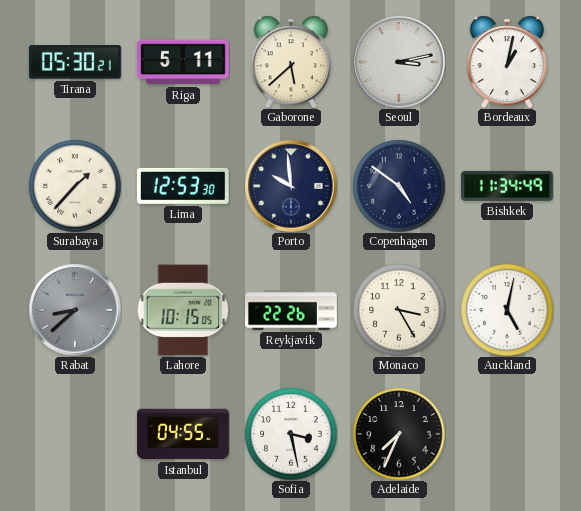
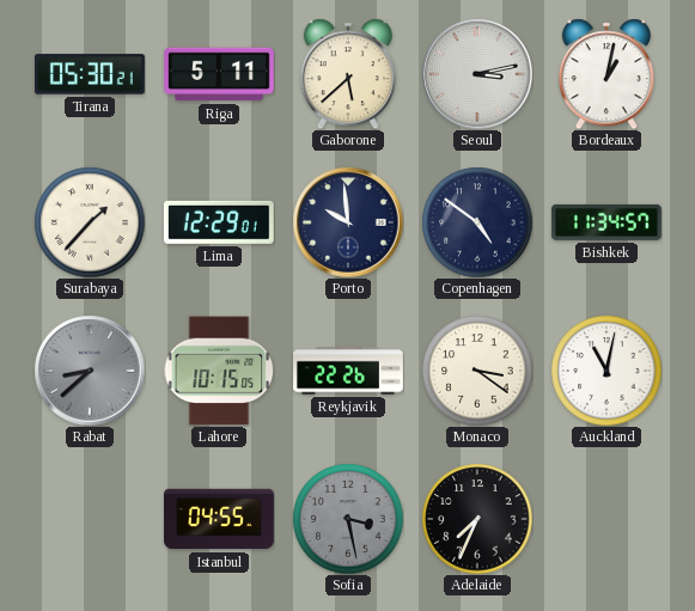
Lima: 12:53 -> 12:29 (219, 222)
Bishkek: 11:34:49 -> 11:34:57 (606, 222)
Monaco: 3:25 -> 3:21 (477, 371)
Auckland: 5:02 -> 11:02 (606, 371)
Sofia dial: white -> grey (348, 519)
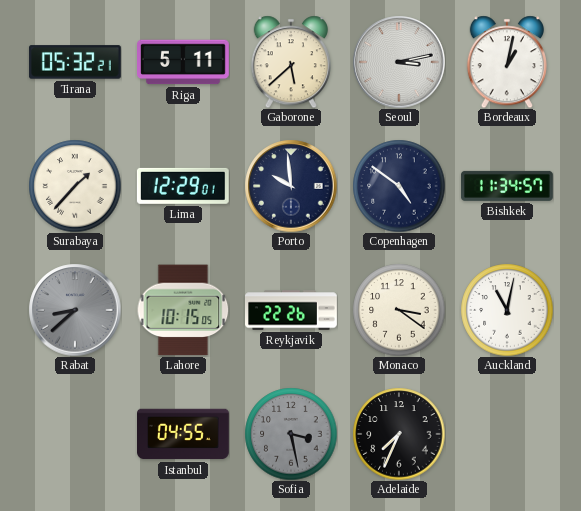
Tirana: 05:30 -> 05:32 (75, 62)
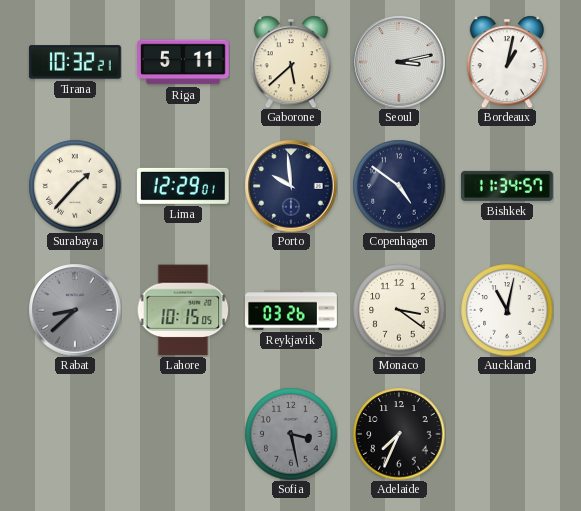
Tirana: 05:32 -> 10:32 (75, 62)
Reykjavik: 22:26 -> 03:26 (291, 310)
Istanbul: 04:55 -> none (184, 434)
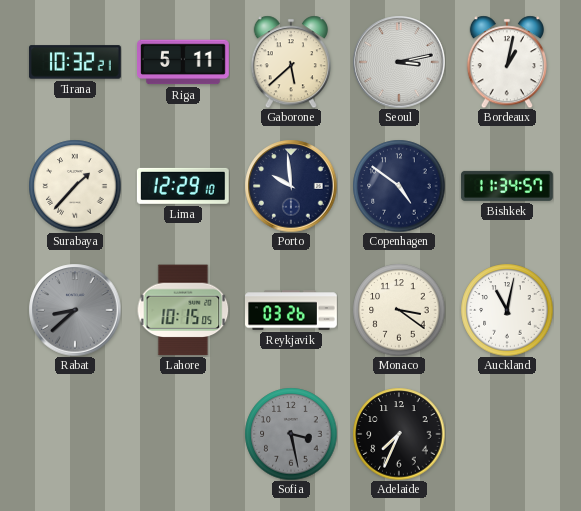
Lima: 12:29:01 -> 12:29:10 (183, 186)
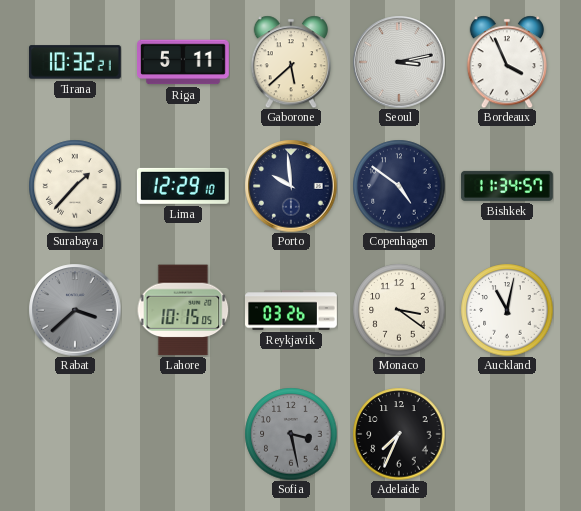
Bordeaux: 1:02 -> 3:56 (507, 62)
Rabat: 8:38 -> 3:38 (75, 310)
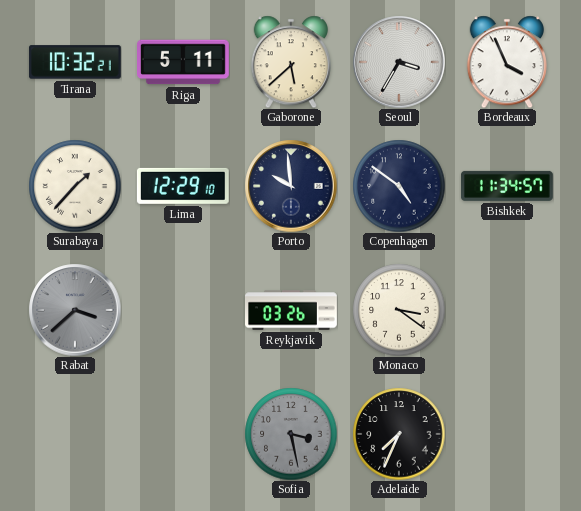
Seoul: 3:13 -> 3:35 (399, 62)
Lahore: 10:15 -> none (183, 310)
Auckland: 11:02 -> none (507, 310)
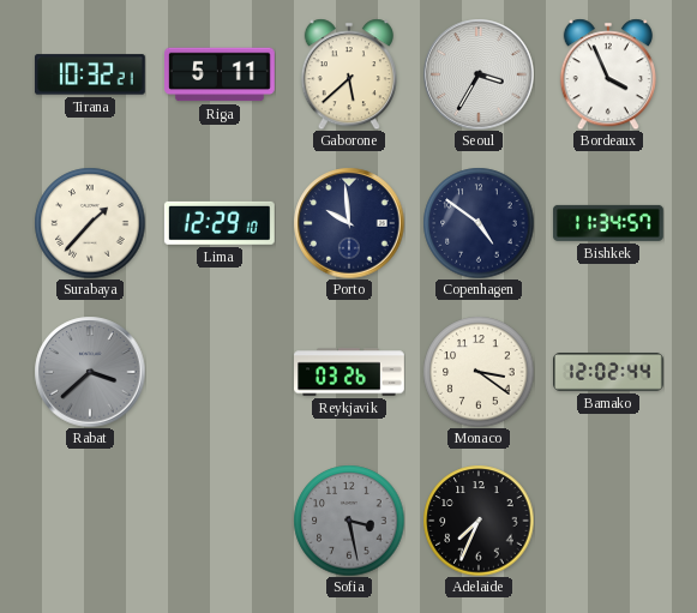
Bamako: none -> 12:02 (609, 373)
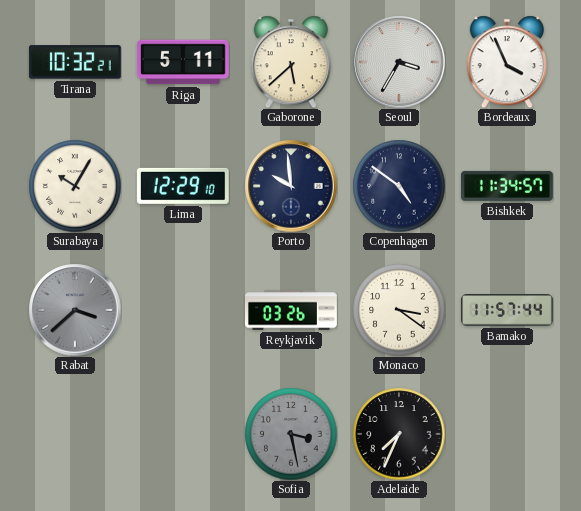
Surabaya: 1:37 -> 10:05 (75, 186)
Bamako: 12:02 -> 11:57 (508, 311)
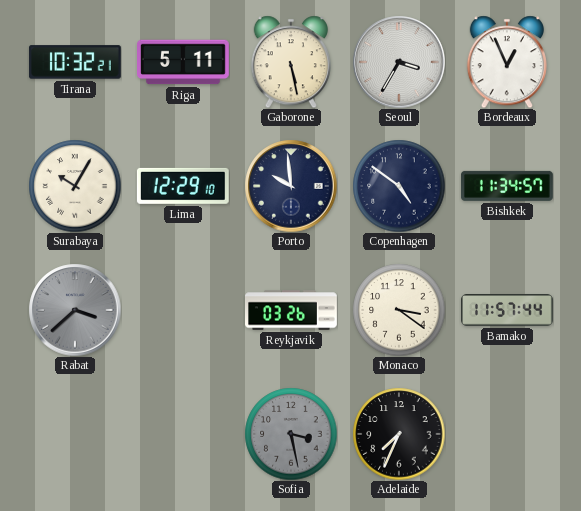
Gaborone: 5:38 -> 5:28 (291, 62)
Bordeaux: 3:56 -> 12:56 (507, 62)
